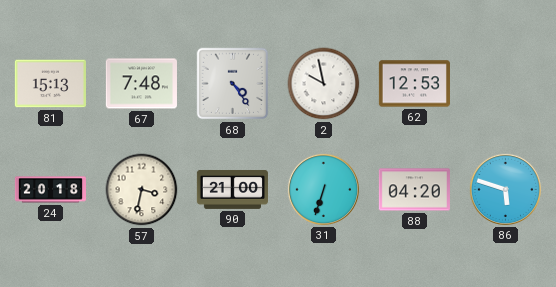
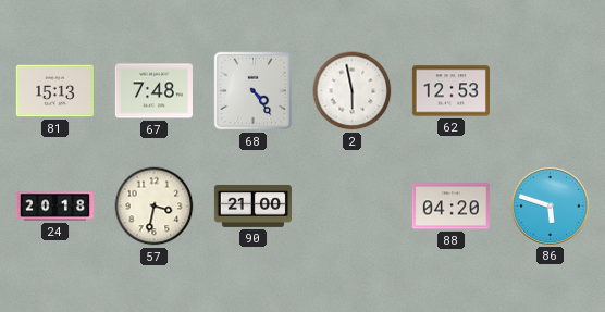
2: 9:58 -> 5:58 (353, 91)
31: 6:33 -> none (323, 189)
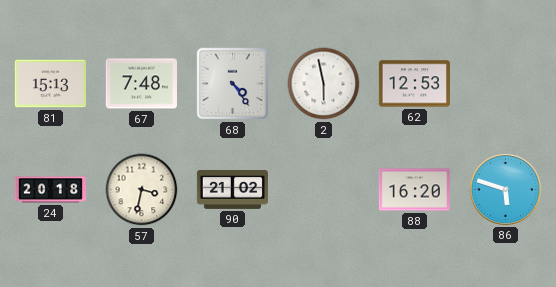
90: 21:00 -> 21:02 (232, 189)
88: 04:20 -> 16:20 (414, 190)
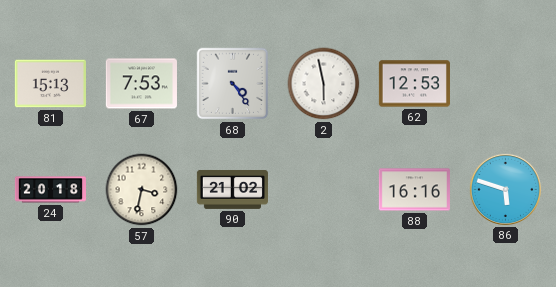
67: 7:48 -> 7:53 (141, 84)
88: 16:20 -> 16:16 (414, 190)
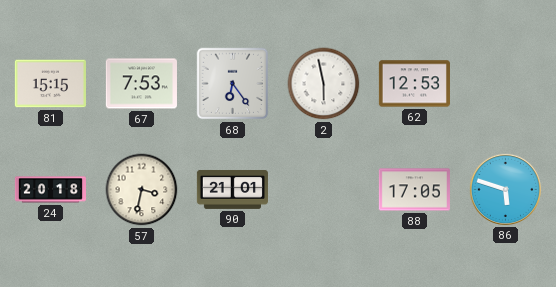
81: 15:13 -> 15:15 (50, 84)
68: 4:24 -> 6:24 (233, 84)
90: 21:02 -> 21:01 (232, 189)
88: 16:16 -> 17:05 (414, 190)
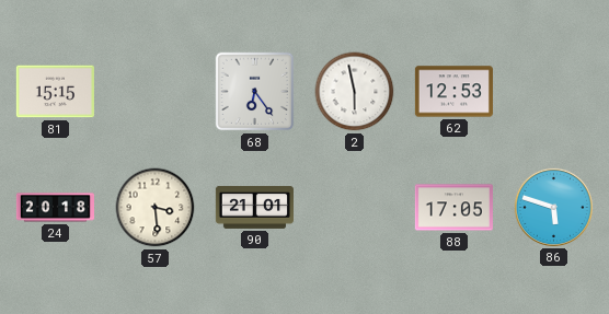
67: 7:53 -> none (141, 84)
57: 3:32 -> 3:29 (156, 208)
